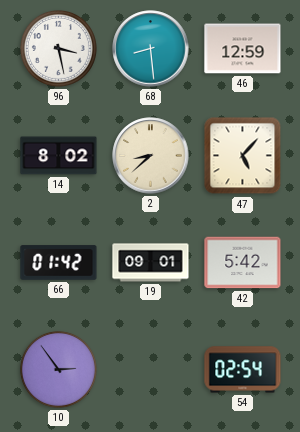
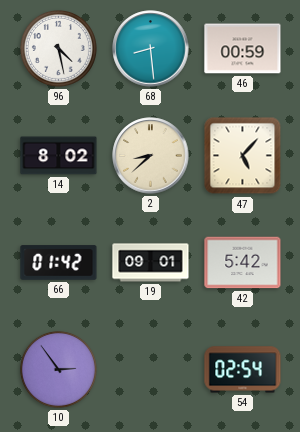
96: 3:28 -> 4:28 (58, 48)
46: 12:59 -> 00:59 (243, 49)
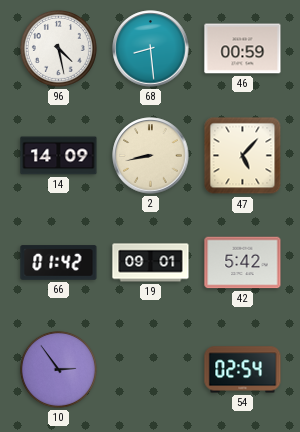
14: 8:02 -> 14:09 (59, 156)
2: 8:38 -> 8:43 (151, 156)
